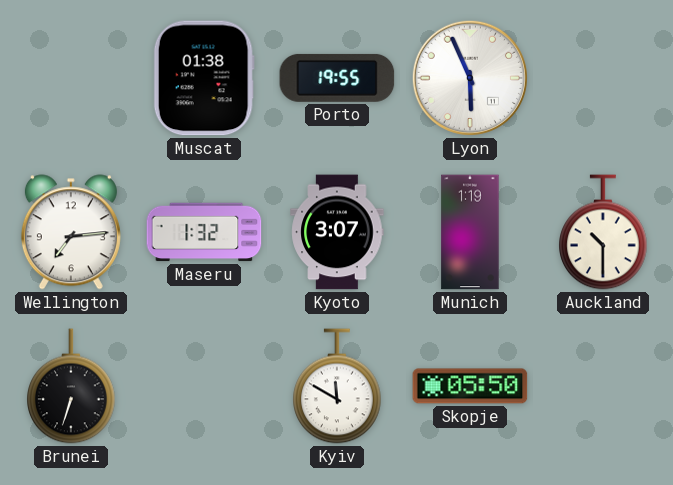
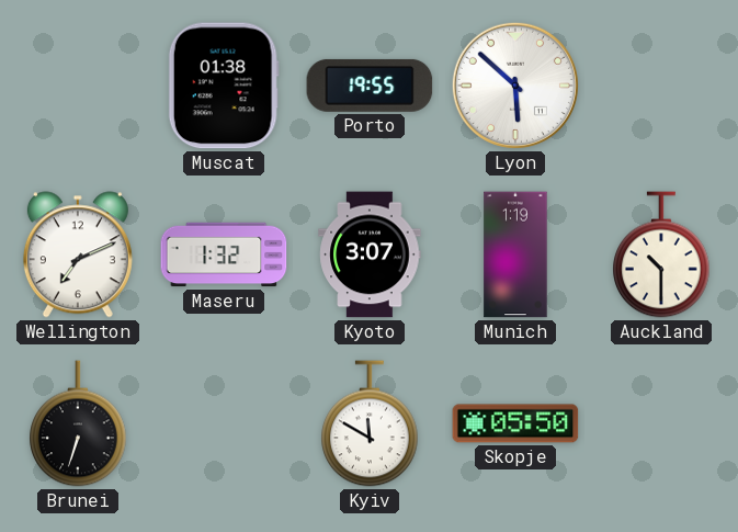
Lyon: 5:56 -> 5:52 (515, 86)
Wellington: 7:14 -> 7:11 (78, 254)
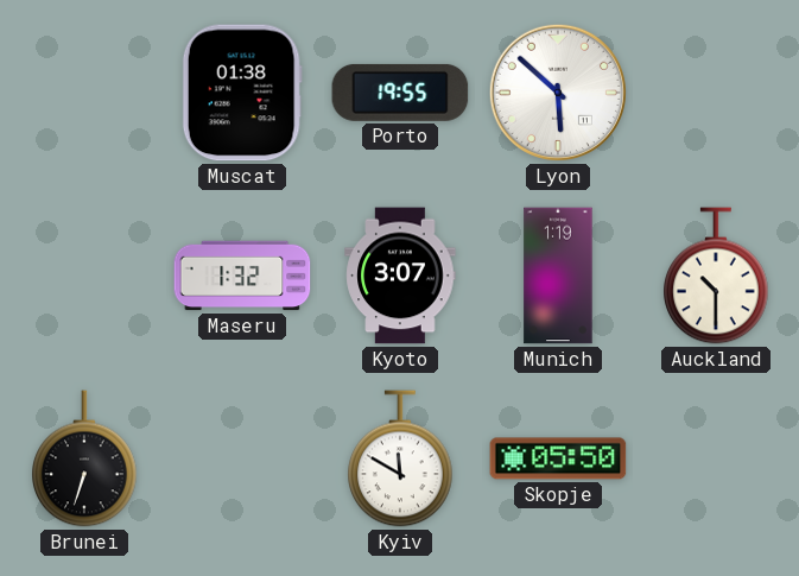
Wellington: 7:11 -> none (78, 254)
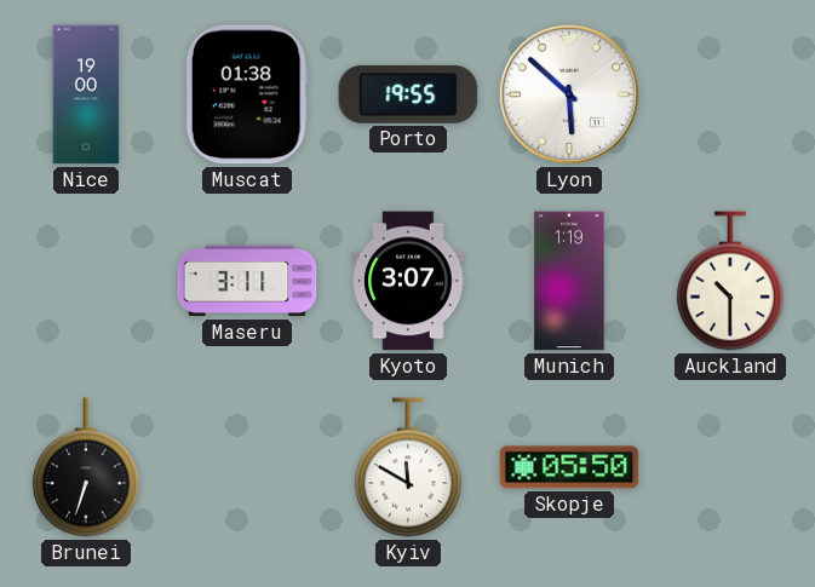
Nice: none -> 19:00 (86, 94)
Maseru: 1:32 -> 3:11 (247, 281)
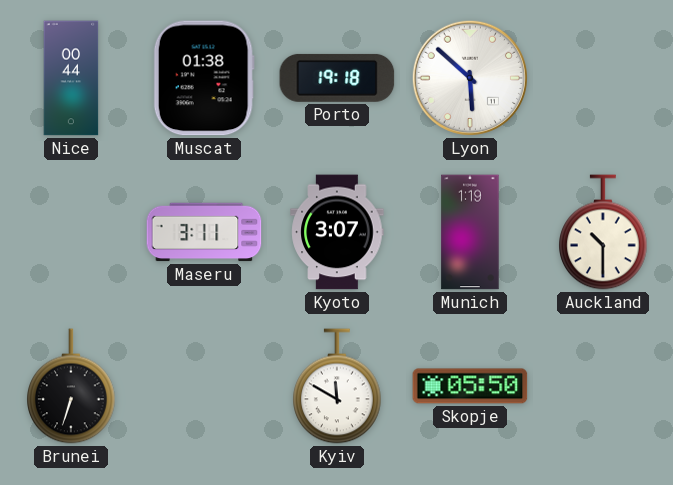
Nice: 19:00 -> 00:44 (71, 78)
Porto: 19:55 -> 19:18 (337, 78)
